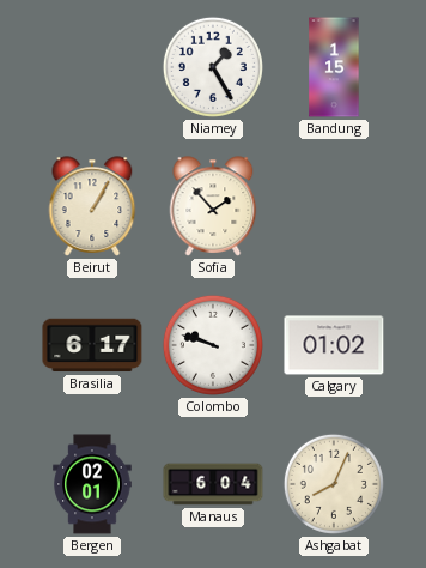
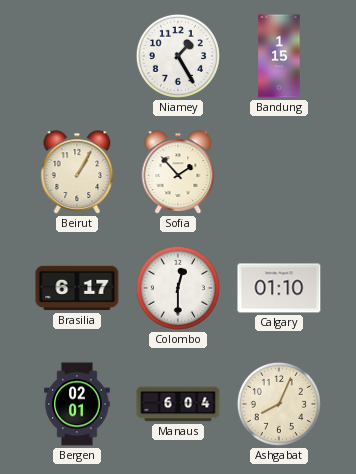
Colombo: 9:48 -> 12:30 (178, 288)
Calgary: 01:02 -> 01:10 (279, 288)
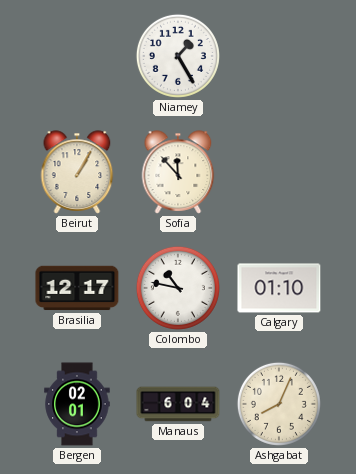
Bandung: 1:15 -> none (279, 56)
Sofia: 1:53 -> 11:53 (178, 172)
Brasilia: 6:17 -> 12:17 (77, 288)
Colombo: 12:30 -> 10:47 (178, 288)
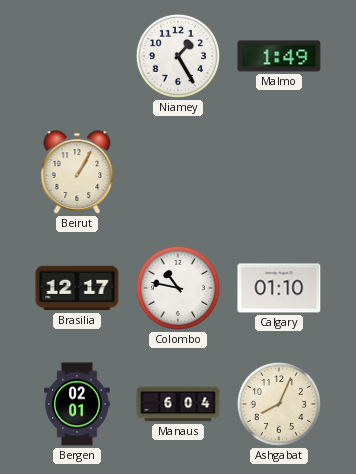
Malmo: none -> 1:49 (279, 56)
Sofia: 11:53 -> none (178, 172)
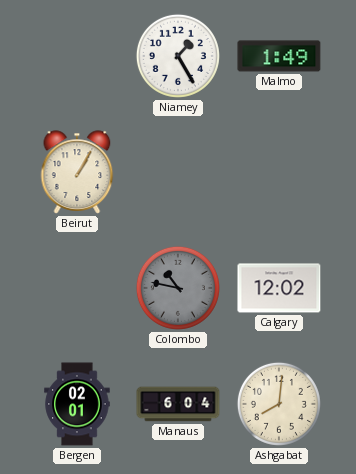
Brasilia: 12:17 -> none (77, 288)
Colombo dial: white -> grey (178, 288)
Calgary: 01:10 -> 12:02 (279, 288)
Ashgabat: 8:04 -> 8:01 (279, 404)
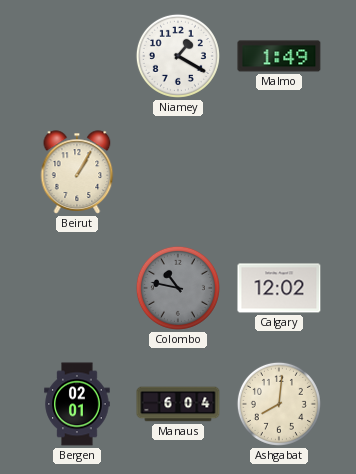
Niamey: 1:25 -> 1:20 (178, 56)
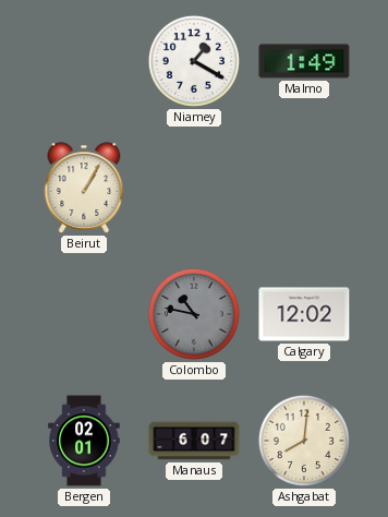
Manaus: 6:04 -> 6:07 (194, 441)
